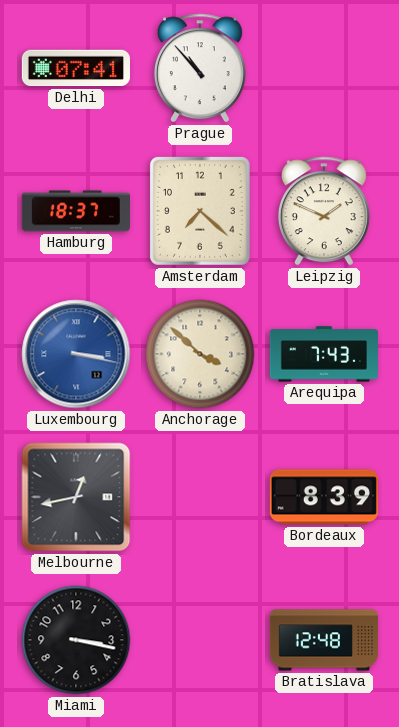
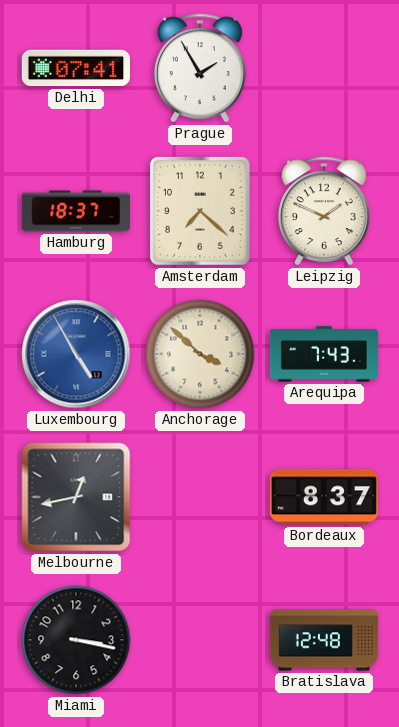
Prague: 10:53 -> 1:55 (200, 68)
Luxembourg: 3:17 -> 4:55 (76, 354)
Bordeaux: 8:39 -> 8:37 (324, 497)
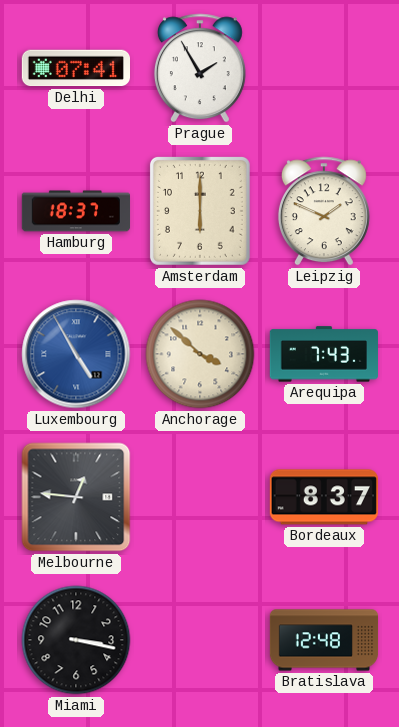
Amsterdam: 7:22 -> 6:00 (200, 211)
Melbourne: 12:43 -> 12:46 (76, 497)
